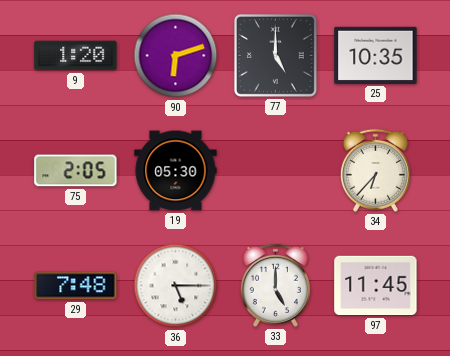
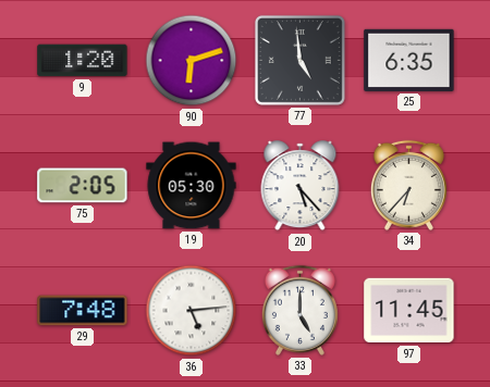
77: 5:00 -> 4:59 (299, 60)
25: 10:35 -> 6:35 (409, 60)
20: none -> 5:23 (301, 186)
36: 5:15 -> 5:14 (192, 311)
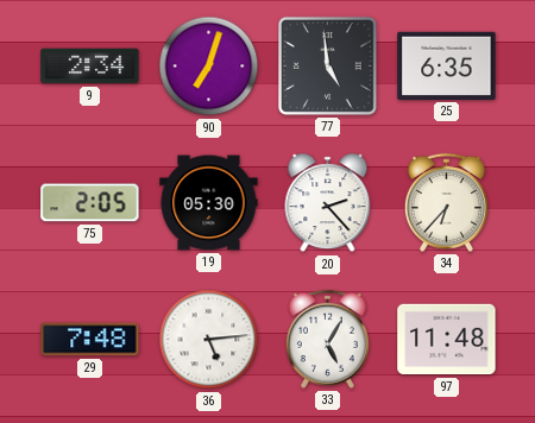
9: 1:20 -> 2:34 (90, 67)
90: 6:12 -> 7:03 (209, 67)
20: 5:23 -> 2:23 (328, 203)
33: 5:00 -> 5:05 (327, 339)
97: 11:45 -> 11:48 (447, 340)
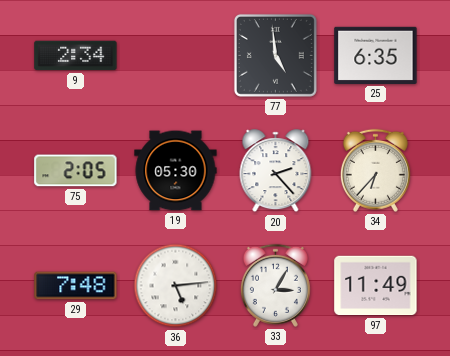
90: 7:03 -> none (209, 67)
33: 5:05 -> 3:05 (275, 285)
97: 11:48 -> 11:49 (376, 286)
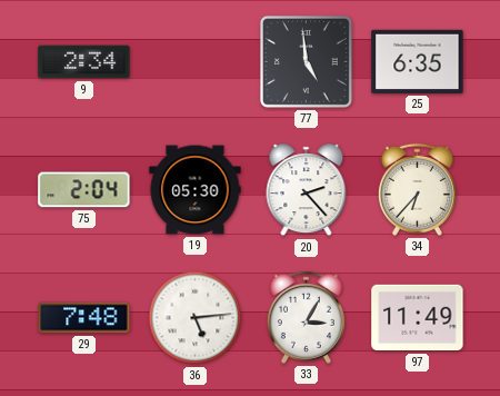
75: 2:05 -> 2:04 (84, 190)
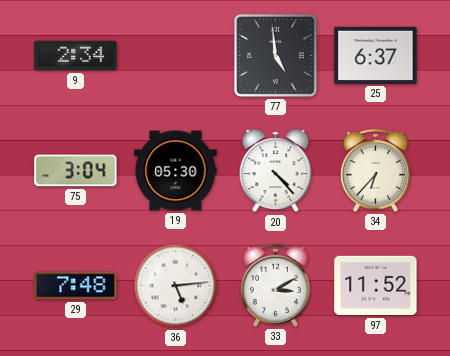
25: 6:35 -> 6:37 (376, 55)
75: 2:04 -> 3:04 (76, 171)
20: 2:23 -> 4:23 (276, 171)
33: 3:05 -> 3:10 (275, 285)
97: 11:49 -> 11:52 (376, 286)
